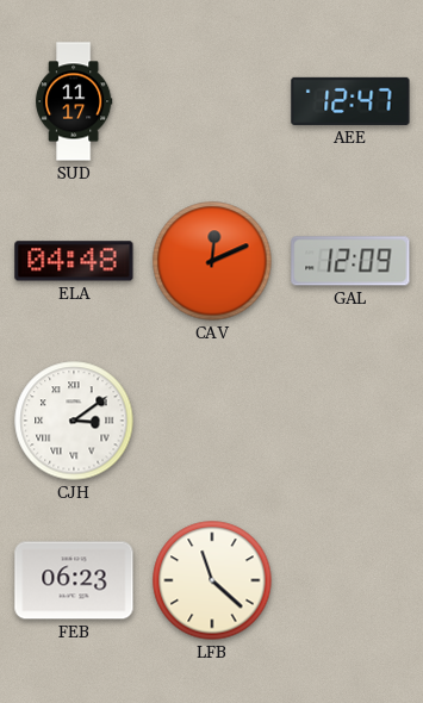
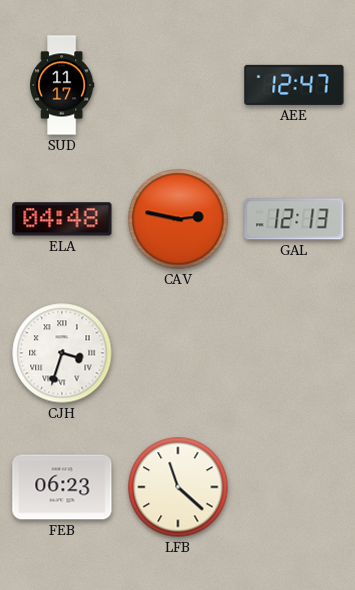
CAV: 12:11 -> 2:47 (178, 219)
GAL: 12:09 -> 12:13 (294, 219)
CJH: 3:09 -> 3:33 (62, 353)
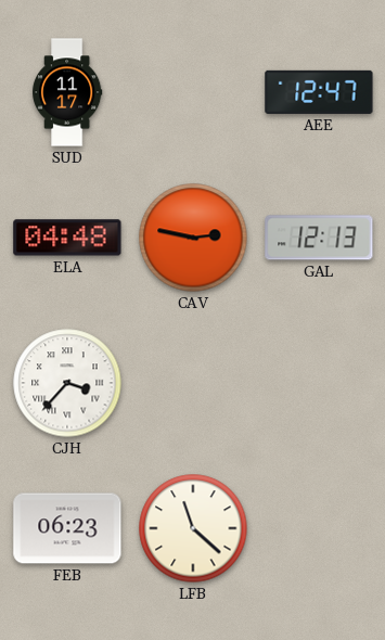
CJH: 3:33 -> 3:37 (67, 383)
